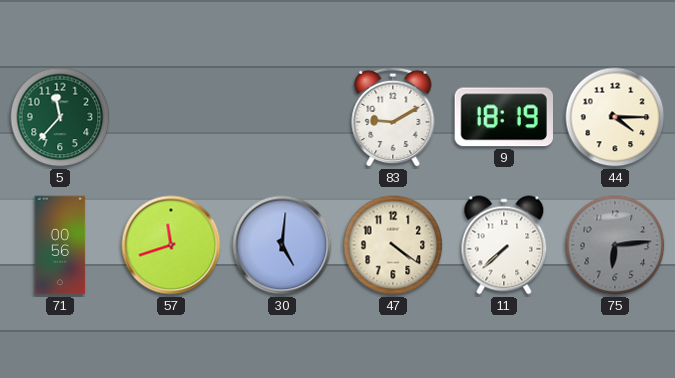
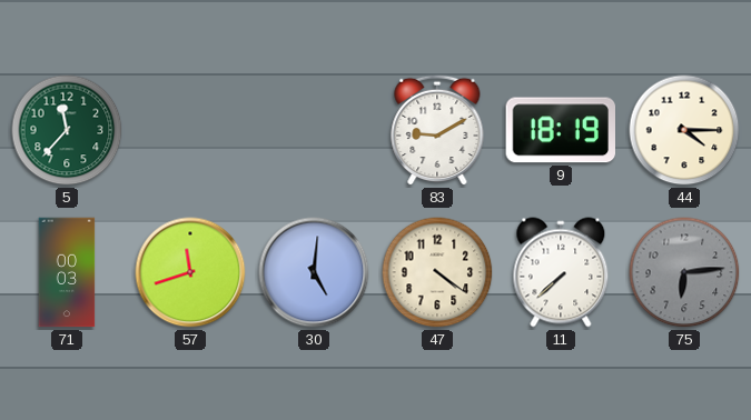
71: 00:56 -> 00:03 (67, 272)
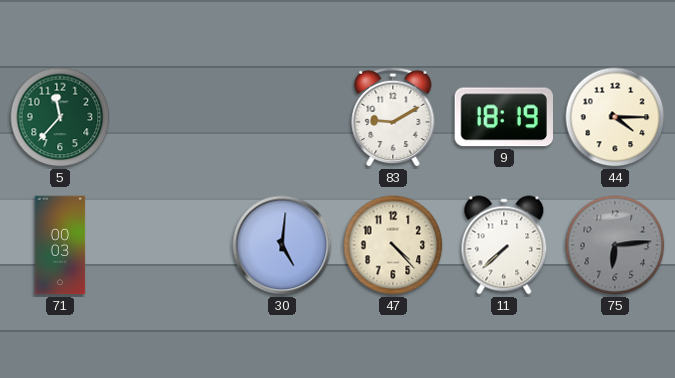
57: 11:42 -> none (190, 272)
47: 4:21 -> 4:23 (393, 245)
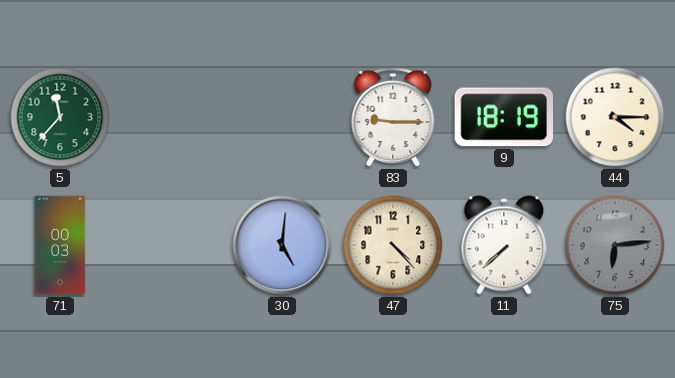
83: 9:10 -> 9:15 (393, 117)
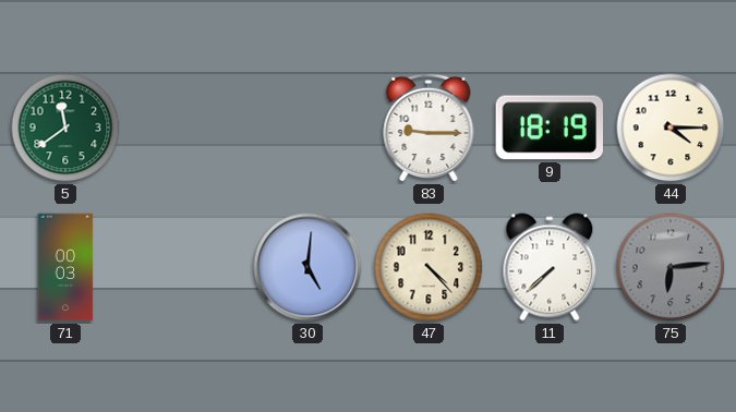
5: 11:37 -> 11:39 (65, 128)
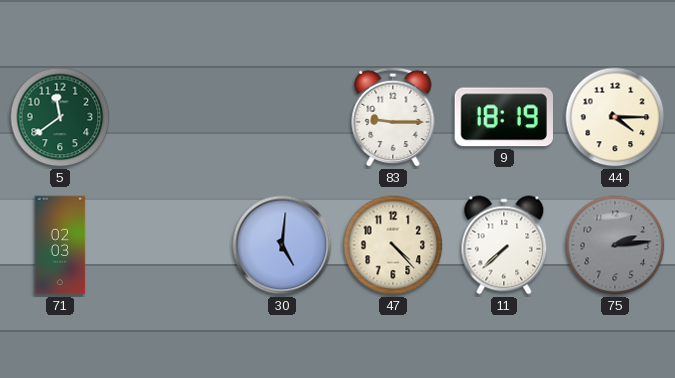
71: 00:03 -> 02:03 (60, 245)
75: 6:14 -> 2:14 (615, 245)
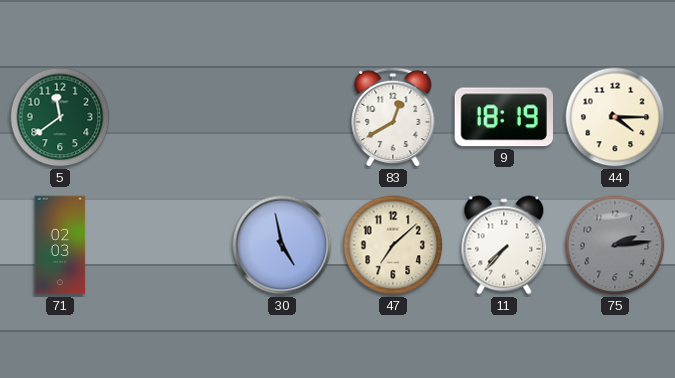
83: 9:15 -> 12:40 (393, 117)
30: 5:01 -> 4:58 (282, 245)
47: 4:23 -> 7:08 (393, 245)
11: 7:38 -> 7:37 (504, 245)
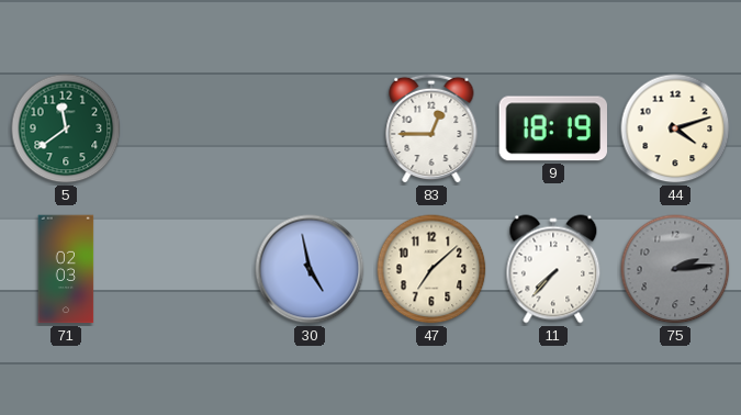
83: 12:40 -> 12:45 (431, 128)
44: 4:15 -> 4:12 (675, 128)
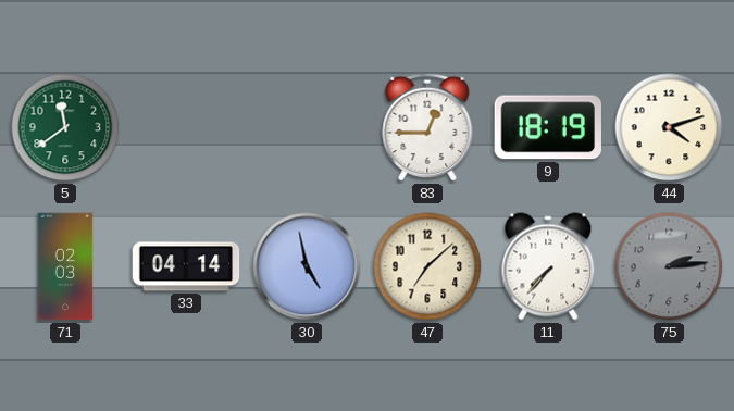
33: none -> 04:14 (186, 266)
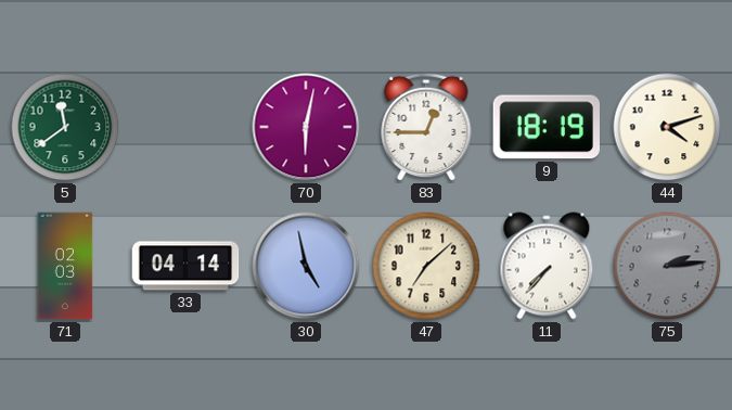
70: none -> 6:02 (306, 127)
